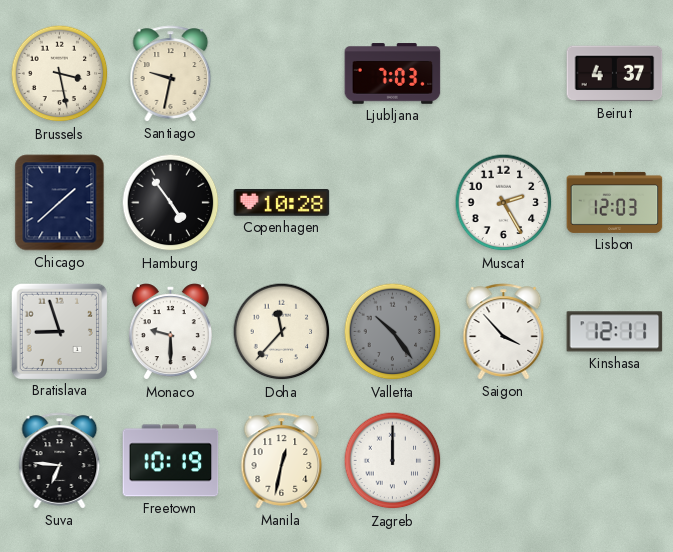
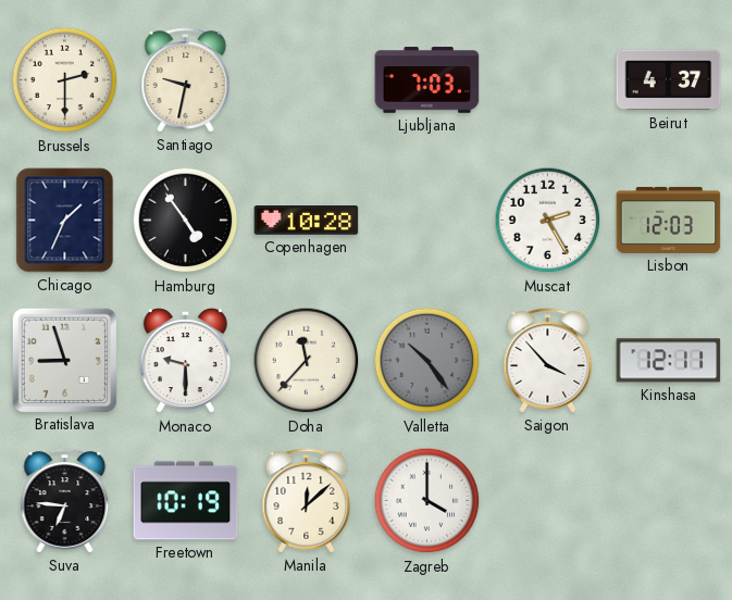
Brussels: 3:28 -> 2:30 (65, 80)
Chicago: 1:38 -> 1:34 (65, 221)
Manila: 12:32 -> 12:08 (307, 501)
Zagreb: 12:00 -> 4:00 (427, 501)
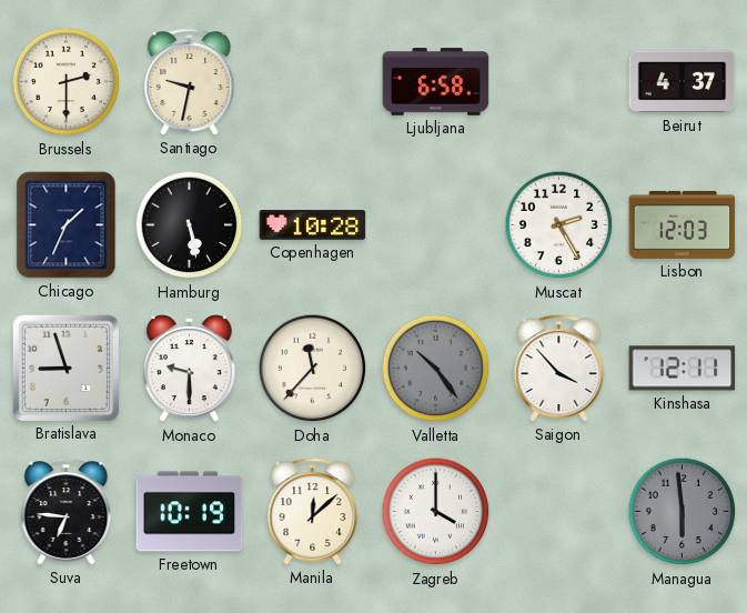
Ljubljana: 7:03 -> 6:58 (436, 82)
Hamburg: 4:54 -> 5:28 (190, 225)
Managua: none -> 5:59 (683, 512)
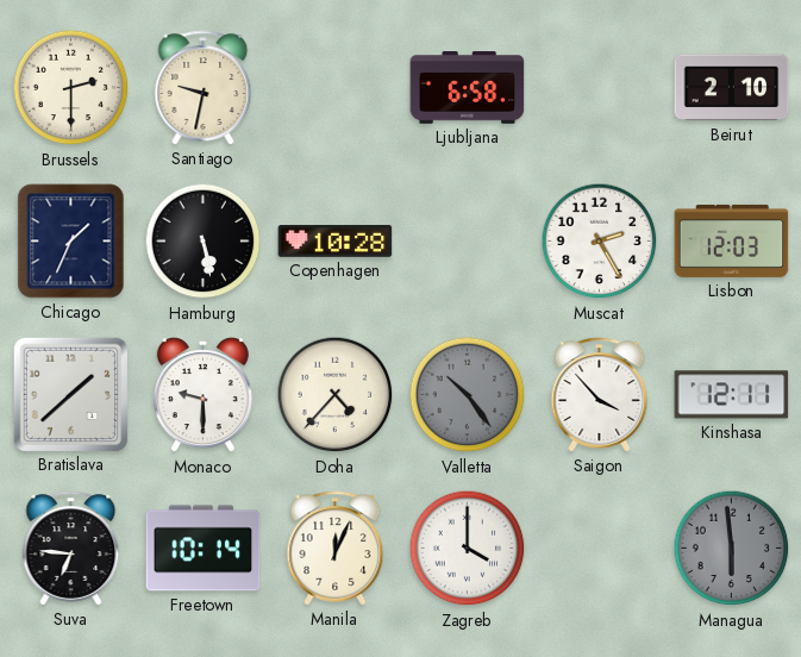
Beirut: 4:37 -> 2:10 (732, 88)
Bratislava: 8:57 -> 1:38 (70, 394)
Doha: 11:37 -> 4:37 (336, 395)
Freetown: 10:19 -> 10:14 (204, 549)
Manila: 12:08 -> 12:04 (336, 549)
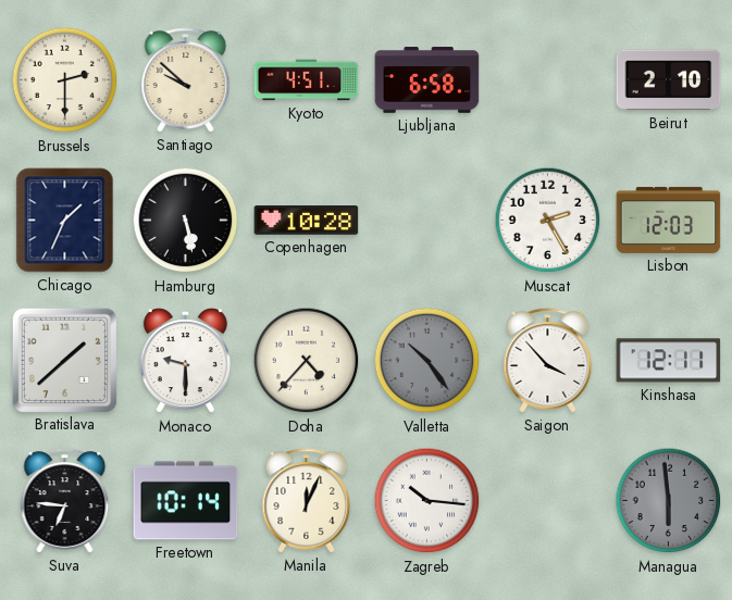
Santiago: 9:32 -> 9:52 (186, 80)
Kyoto: none -> 4:51 (307, 80)
Zagreb: 4:00 -> 10:16 (427, 501)
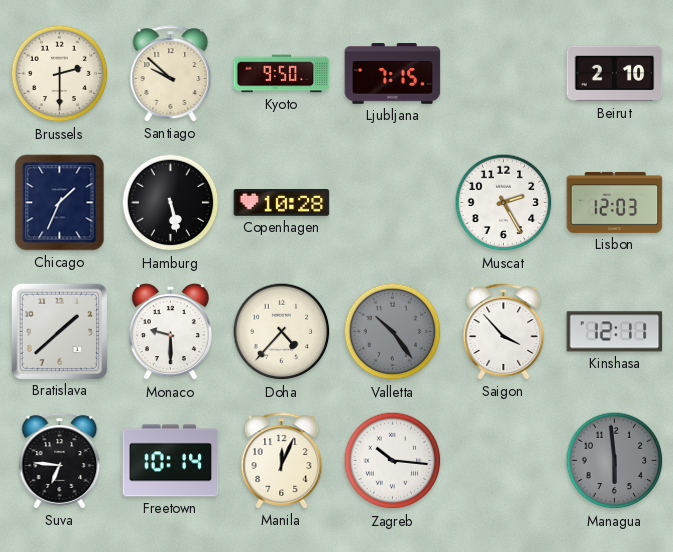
Kyoto: 4:51 -> 9:50 (282, 74)
Ljubljana: 6:58 -> 7:15 (393, 74)
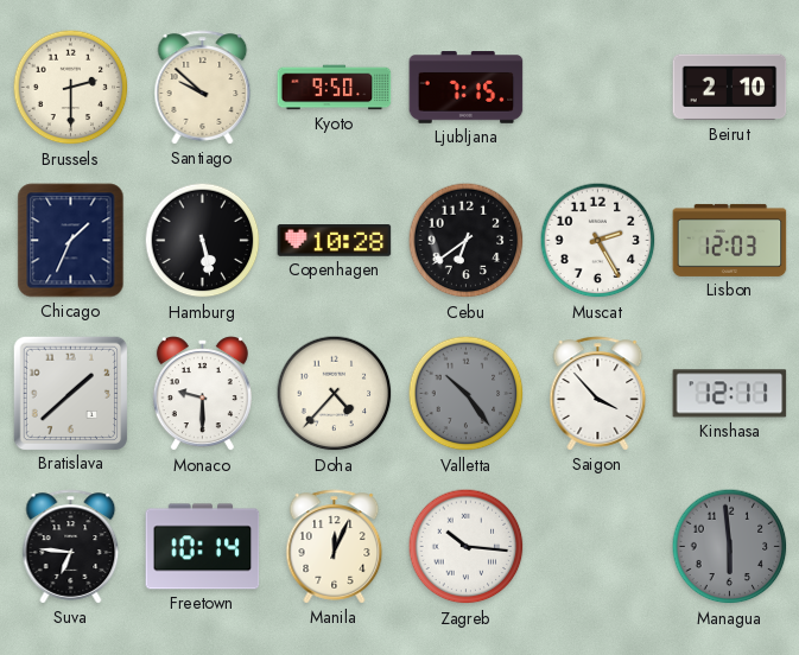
Cebu: none -> 6:39 (467, 241)
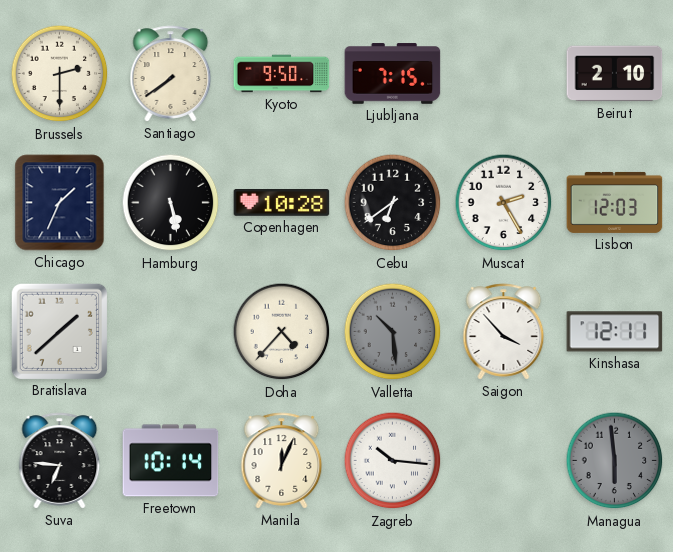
Santiago: 9:52 -> 7:39 (171, 74)
Monaco: 9:30 -> none (202, 394)
Valletta: 10:24 -> 10:29 (393, 332)
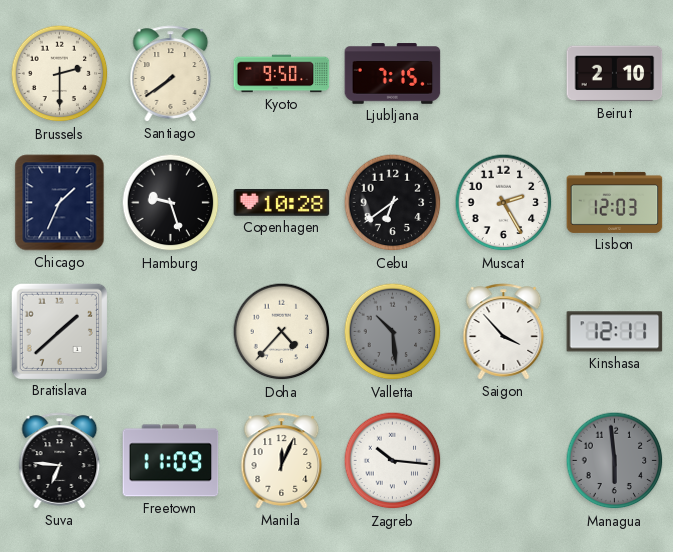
Hamburg: 5:28 -> 9:27 (171, 203)
Freetown: 10:14 -> 11:09 (171, 461)
